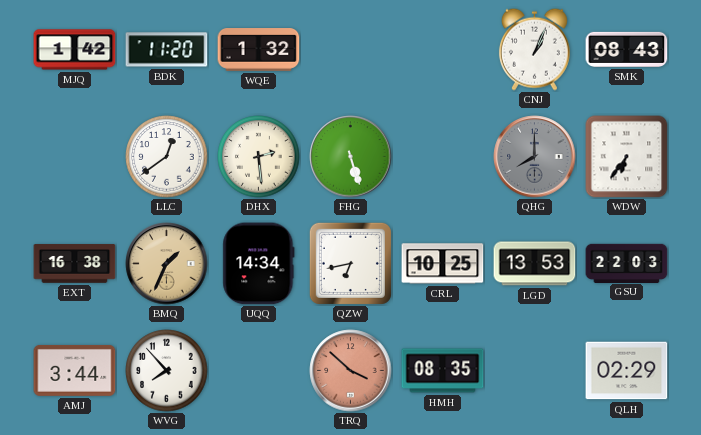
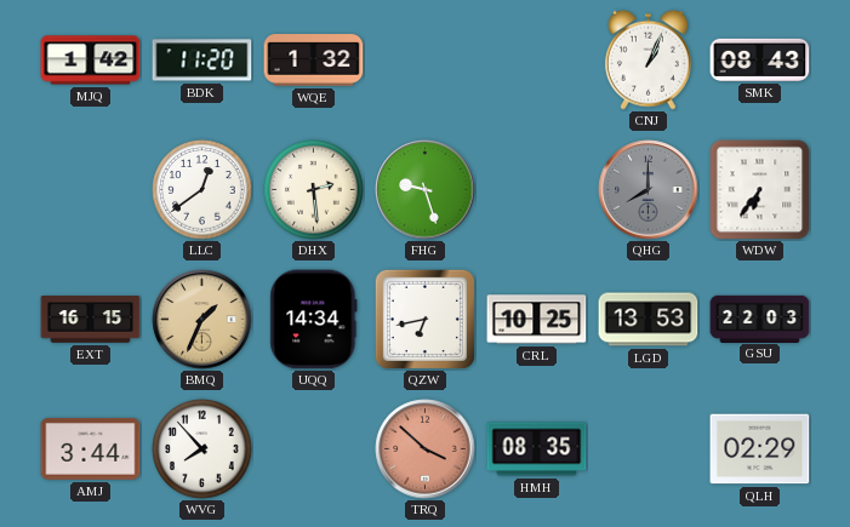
FHG: 5:27 -> 9:27 (426, 190)
EXT: 16:38 -> 16:15 (91, 320)
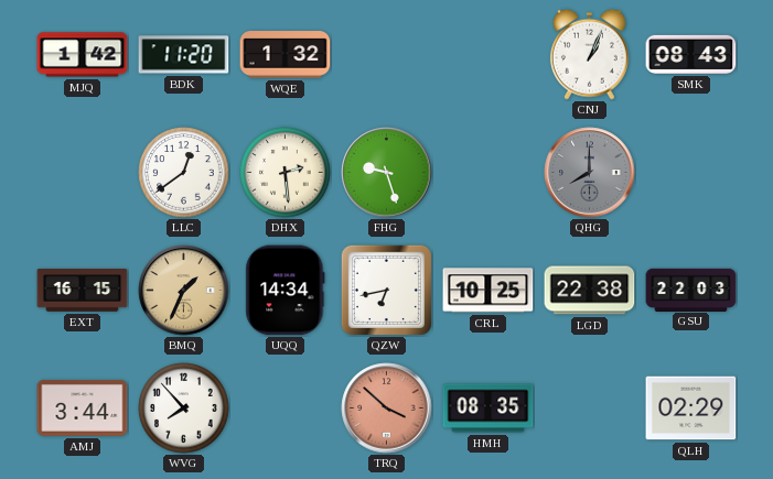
WDW: 6:36 -> none (760, 190)
LGD: 13:53 -> 22:38 (590, 291)
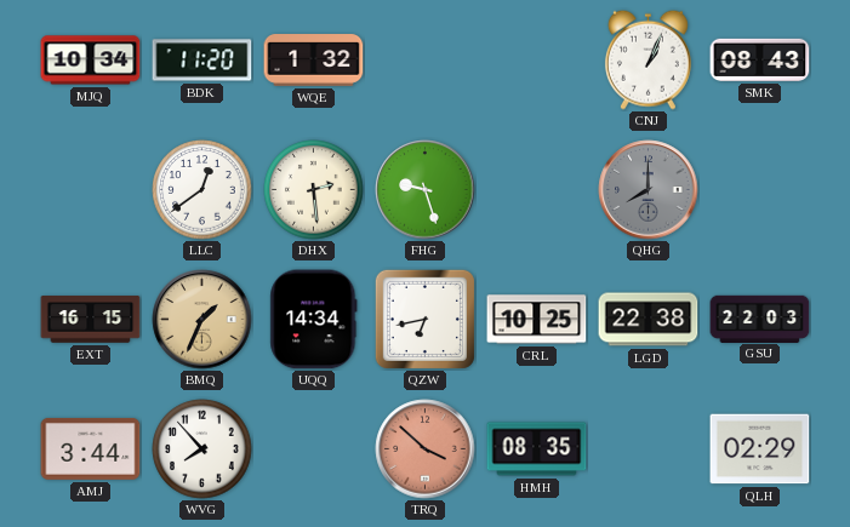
MJQ: 1:42 -> 10:34 (91, 61)
